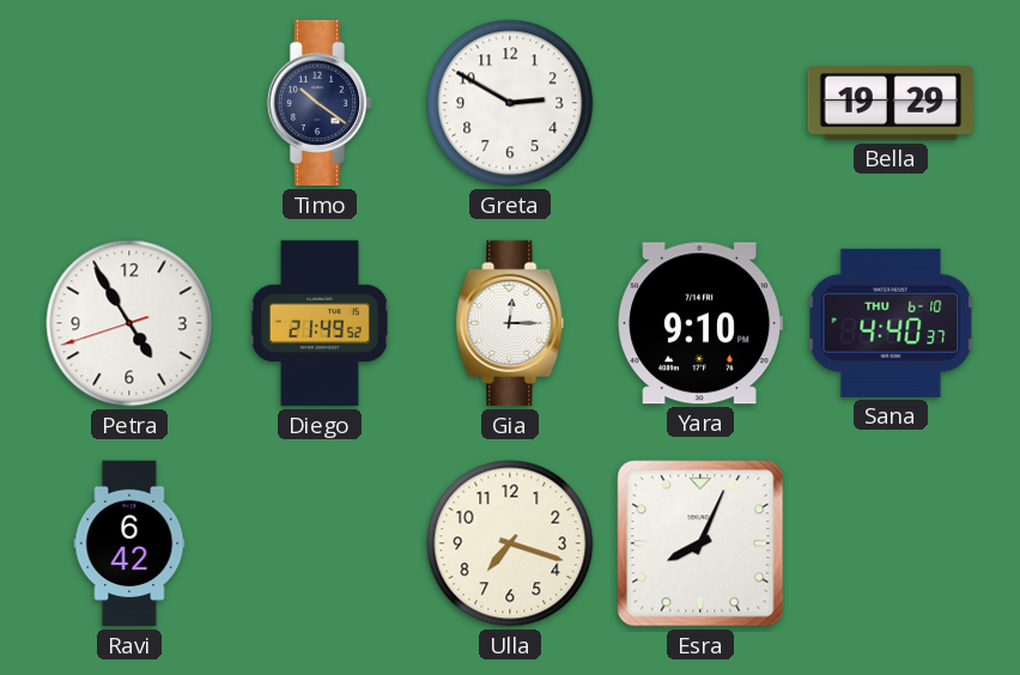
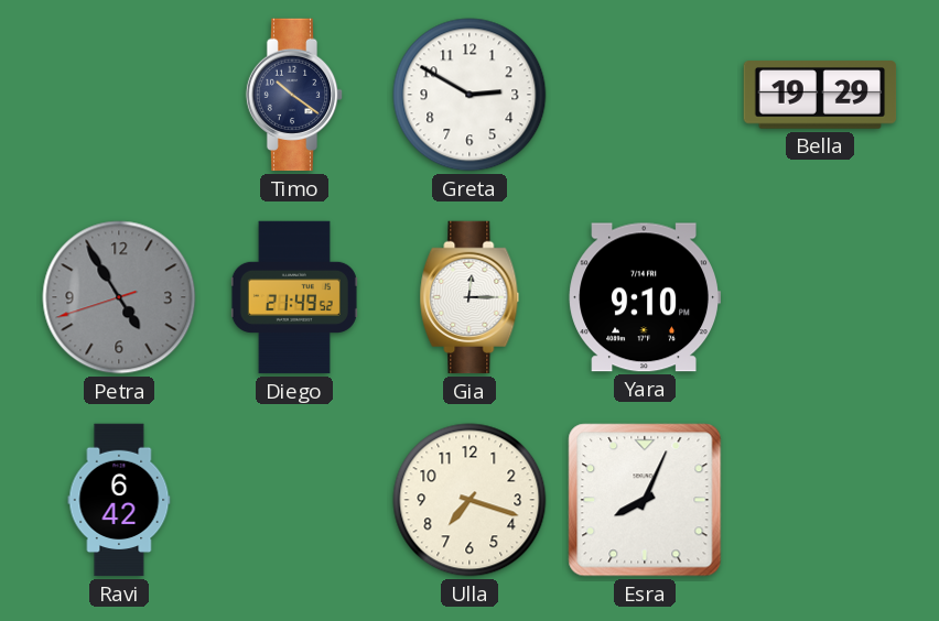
Petra dial: white -> grey (119, 297)
Sana: 4:40 -> none (891, 323)
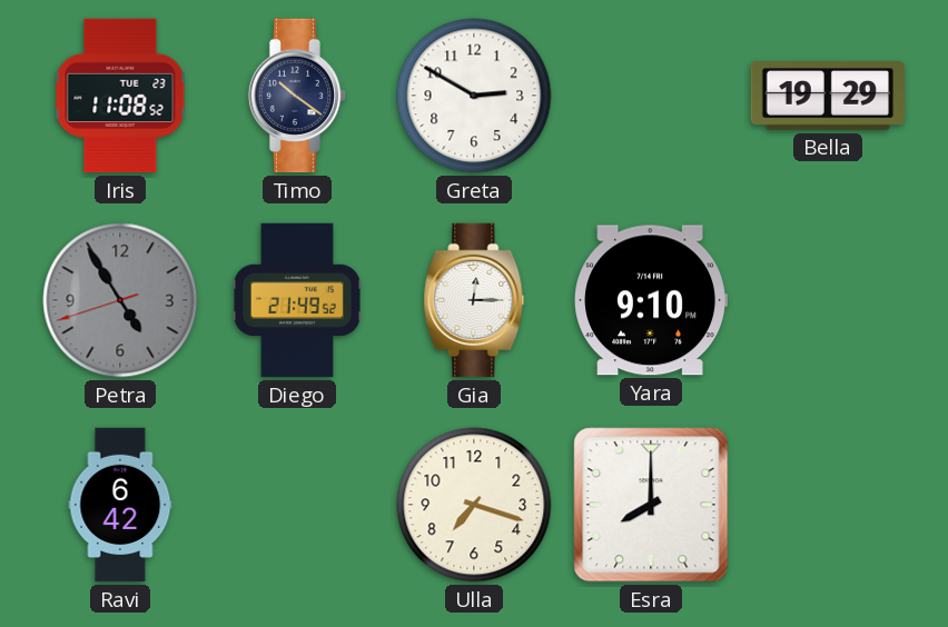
Iris: none -> 11:08 (120, 96)
Esra: 8:04 -> 8:00 (651, 505)
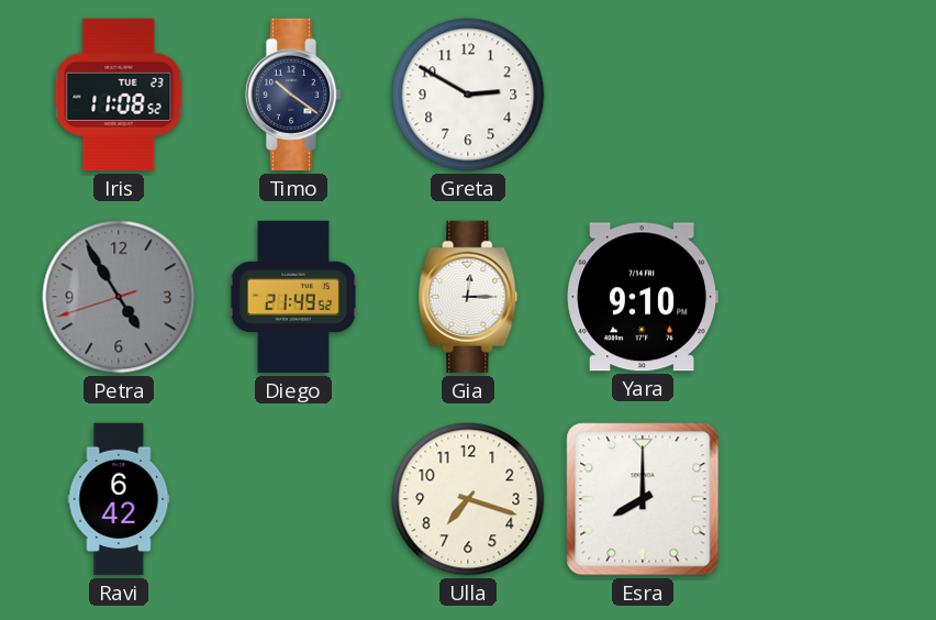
Bella: 19:29 -> none (828, 96)
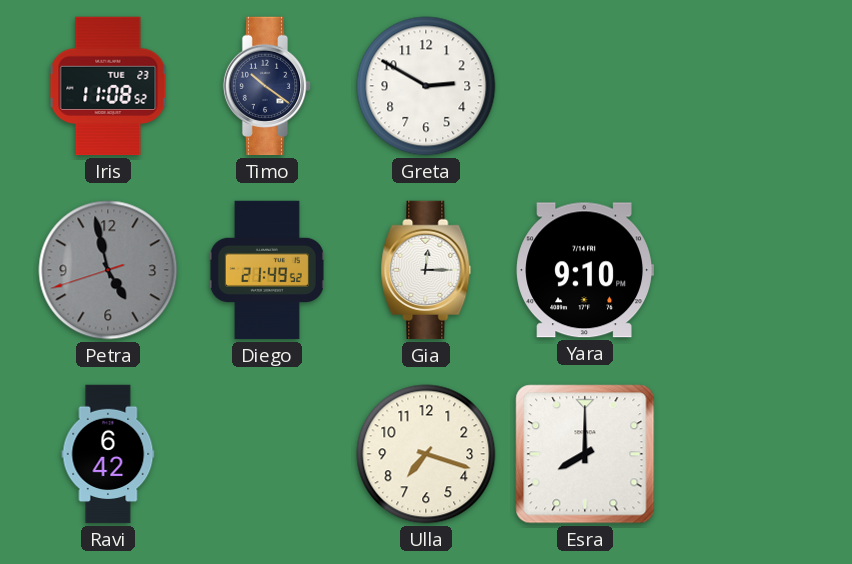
Petra: 4:54 -> 4:57 (108, 270)
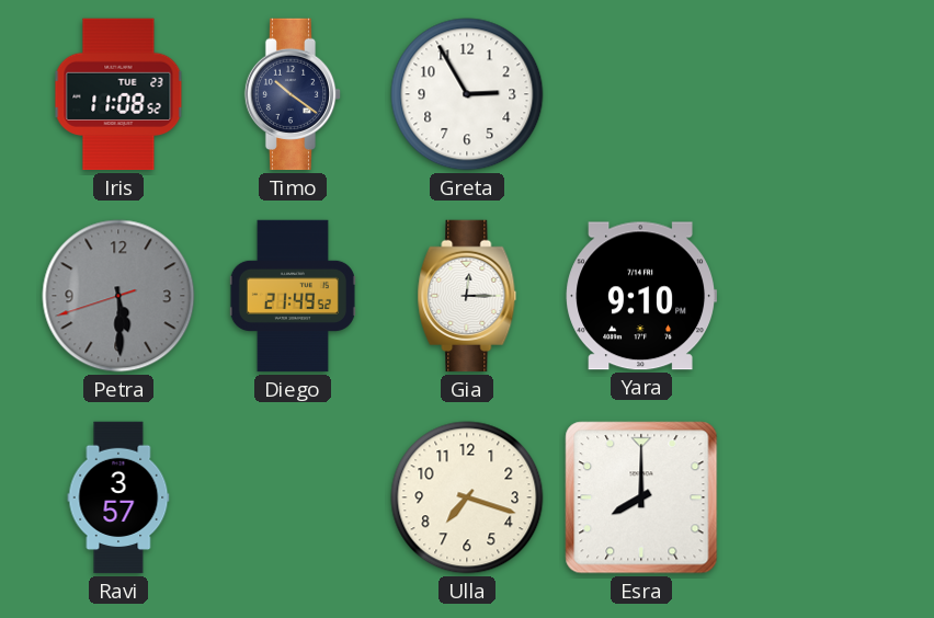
Greta: 2:50 -> 2:55 (467, 94)
Petra: 4:57 -> 5:29 (118, 296)
Ravi: 6:42 -> 3:57 (118, 497)
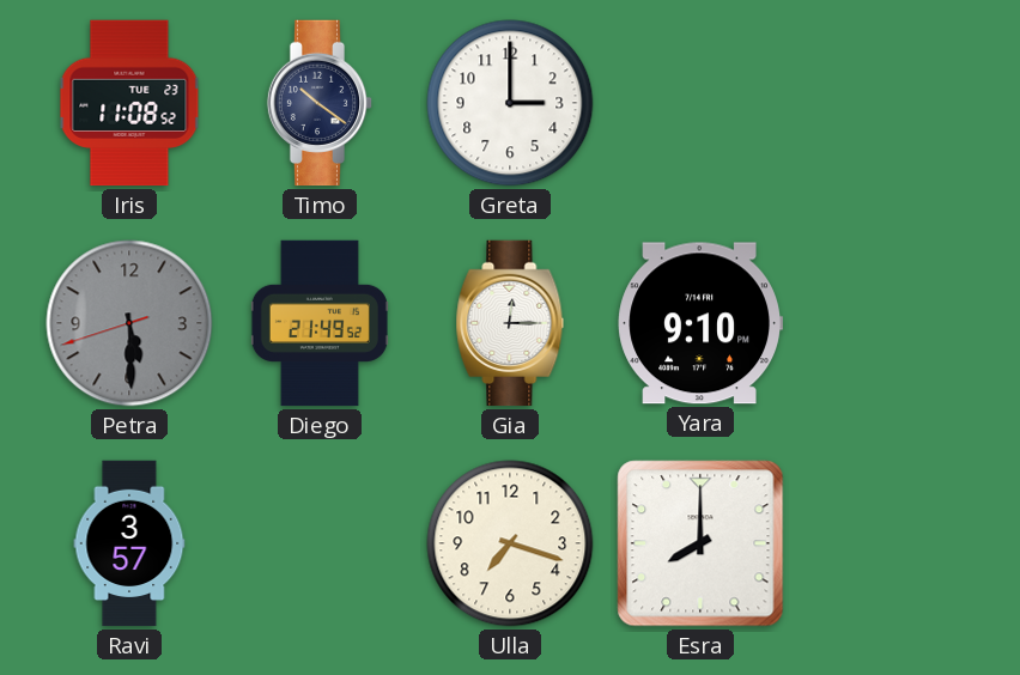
Greta: 2:55 -> 3:00 (510, 103)
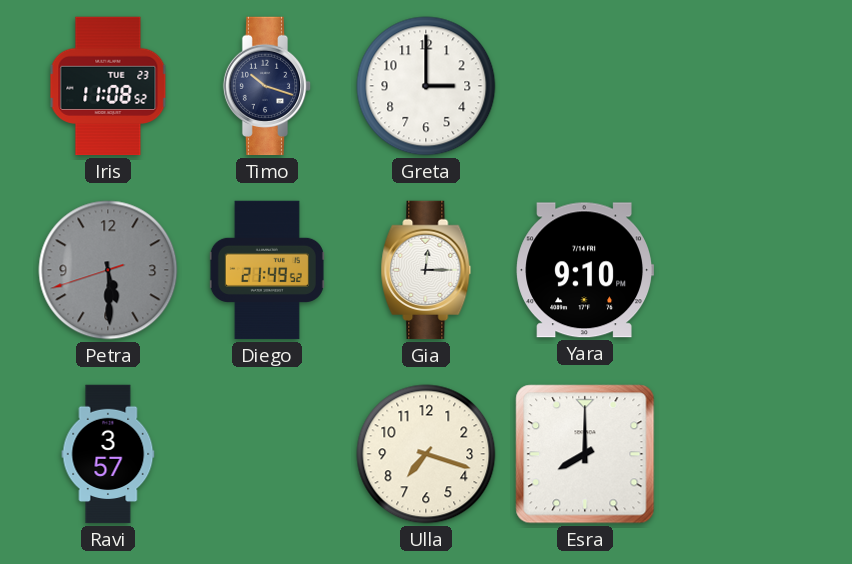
Timo: 10:21 -> 10:18 (267, 86)
